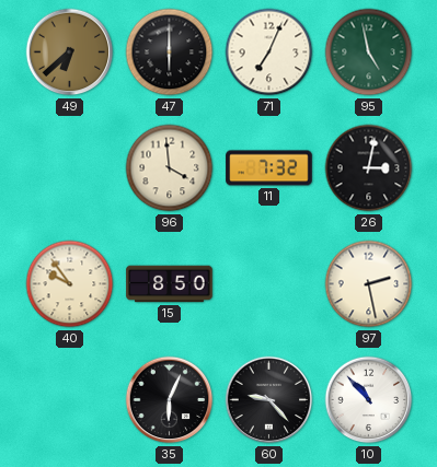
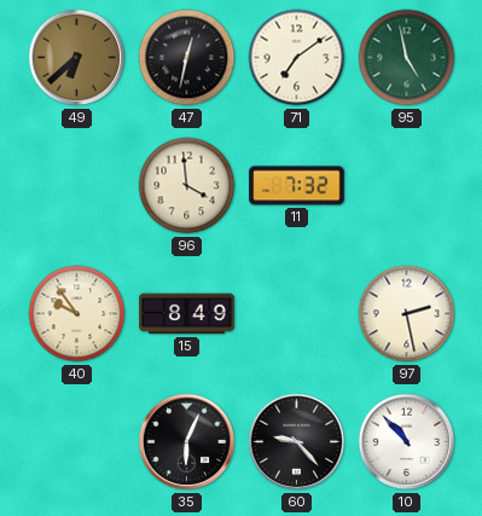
47: 6:00 -> 12:32 (187, 58)
71: 7:04 -> 7:09 (297, 58)
26: 3:02 -> none (369, 168)
15: 8:50 -> 8:49 (187, 314)
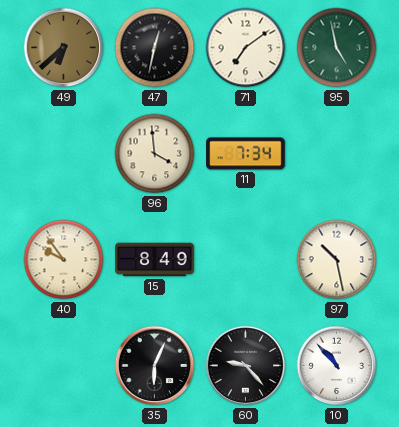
11: 7:32 -> 7:34 (246, 154)
97: 2:28 -> 10:28 (337, 260)
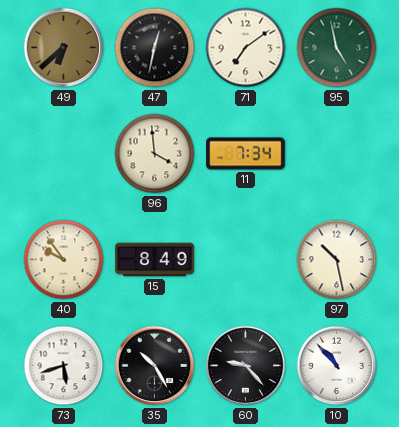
73: none -> 5:42 (64, 366)
35: 6:04 -> 10:25 (155, 366)
